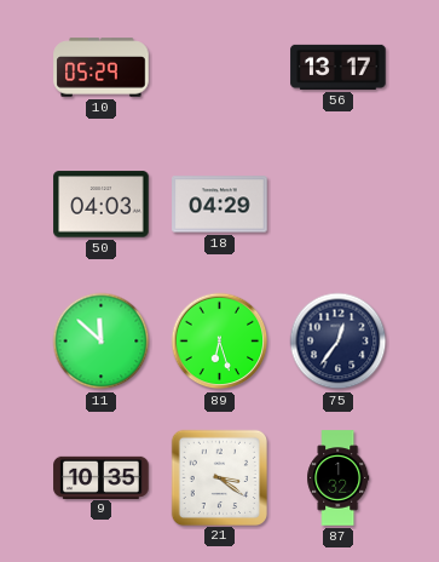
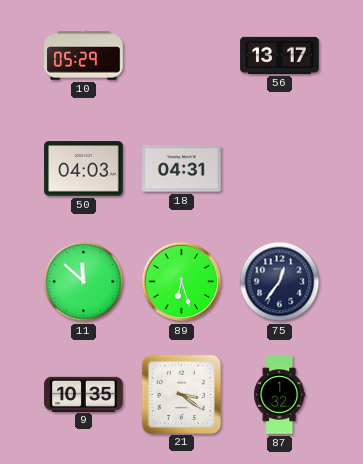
18: 04:29 -> 04:31 (182, 169)
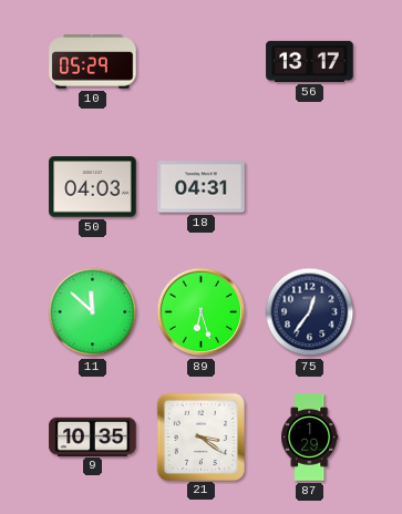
87: 1:32 -> 1:29 (310, 438)
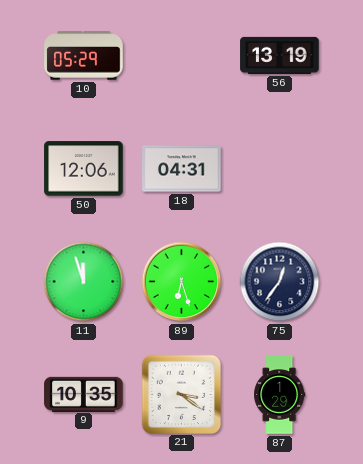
56: 13:17 -> 13:19 (280, 55)
50: 04:03 -> 12:06 (84, 169)
11: 11:52 -> 11:57 (84, 282)
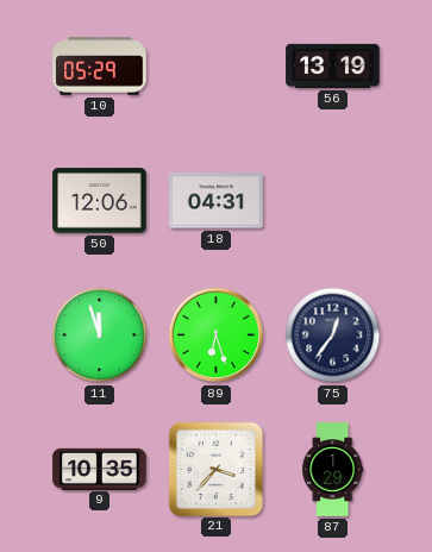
21: 3:21 -> 3:37 (215, 469)
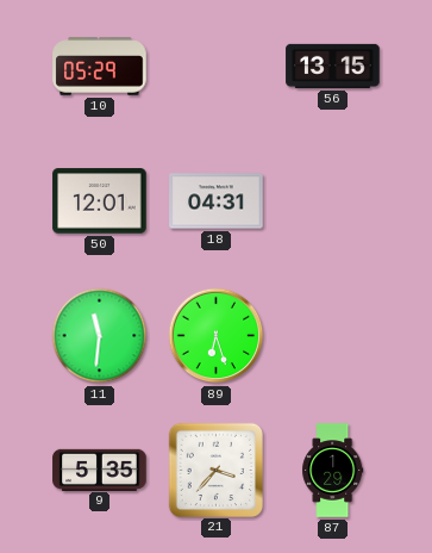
56: 13:19 -> 13:15 (333, 66)
50: 12:06 -> 12:01 (100, 201)
11: 11:57 -> 11:31 (100, 336)
75: 12:36 -> none (333, 335)
9: 10:35 -> 5:35 (100, 470)
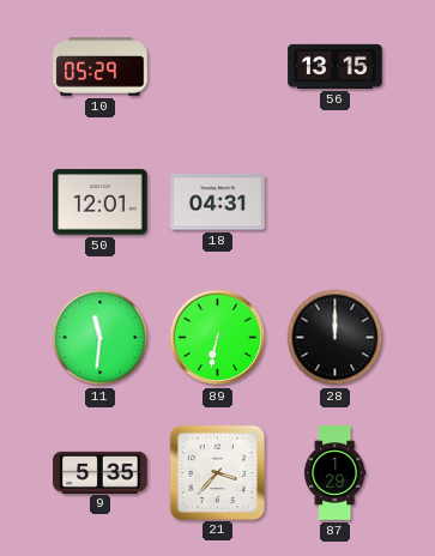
89: 6:27 -> 6:32 (218, 338)
28: none -> 12:00 (336, 338)
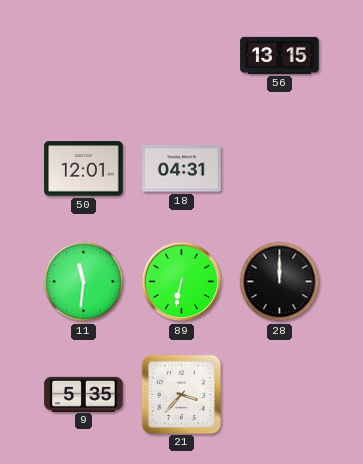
10: 05:29 -> none (101, 67)
87: 1:29 -> none (336, 473)
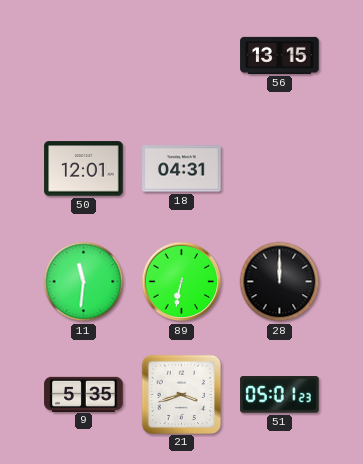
21: 3:37 -> 3:42 (181, 394)
51: none -> 05:01 (280, 395)
